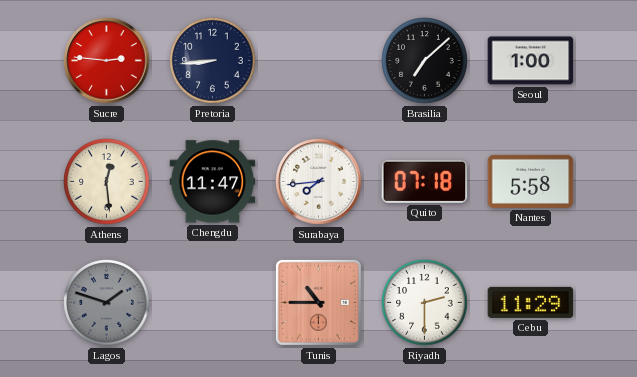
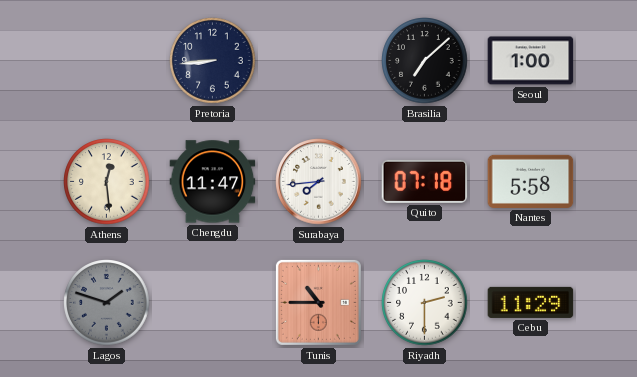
Sucre: 2:46 -> none (107, 61)
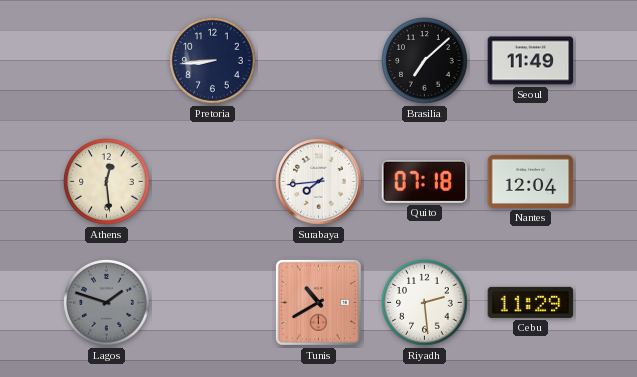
Seoul: 1:00 -> 11:49 (531, 61)
Chengdu: 11:47 -> none (213, 182)
Nantes: 5:58 -> 12:04 (531, 181)
Tunis: 10:45 -> 10:40 (318, 302)
Riyadh: 2:30 -> 2:29 (425, 303)
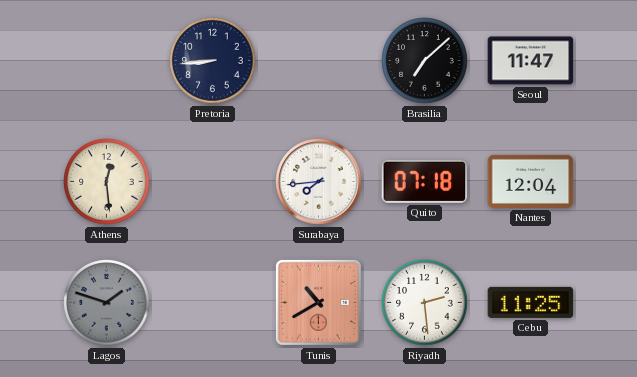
Seoul: 11:49 -> 11:47 (531, 61)
Cebu: 11:29 -> 11:25 (531, 302)
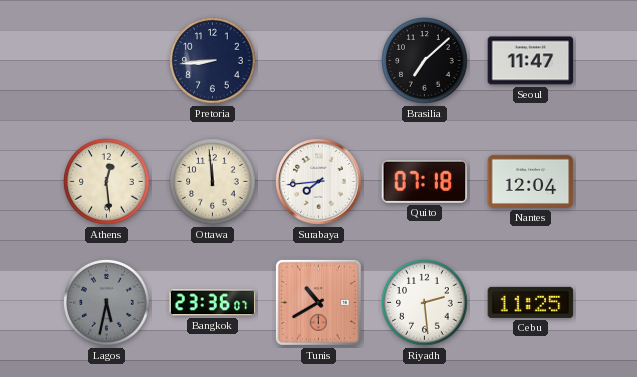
Ottawa: none -> 11:59 (213, 182)
Lagos: 1:48 -> 5:32 (107, 303)
Bangkok: none -> 23:36 (213, 303)
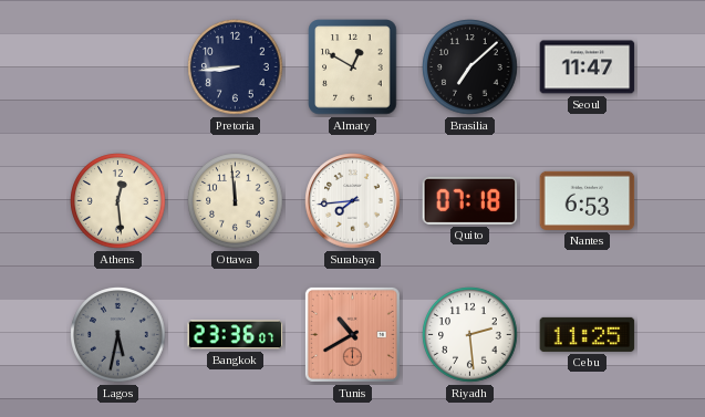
Almaty: none -> 12:50 (353, 67)
Nantes: 12:04 -> 6:53 (588, 200)
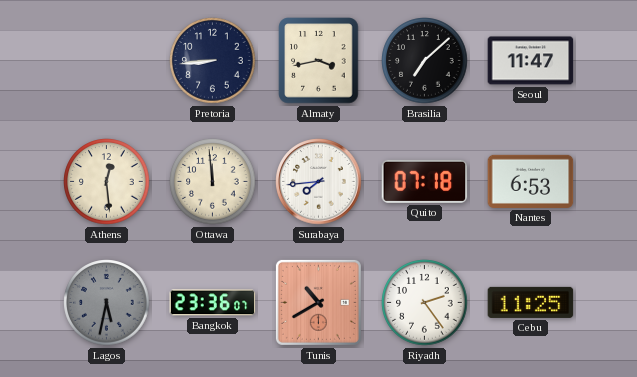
Almaty: 12:50 -> 3:43 (319, 61)
Riyadh: 2:29 -> 2:24 (425, 303)
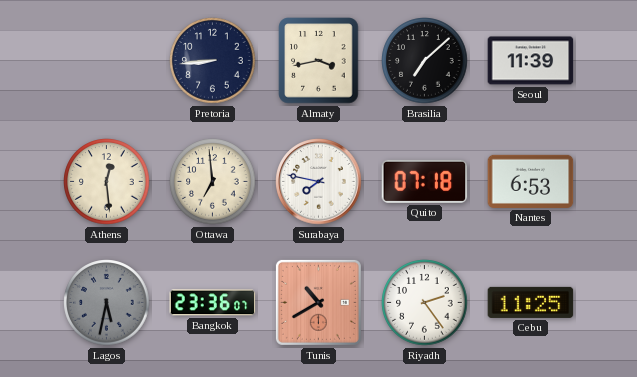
Seoul: 11:47 -> 11:39 (531, 61)
Ottawa: 11:59 -> 6:59 (213, 182)
Surabaya: 7:44 -> 7:47 (319, 182)
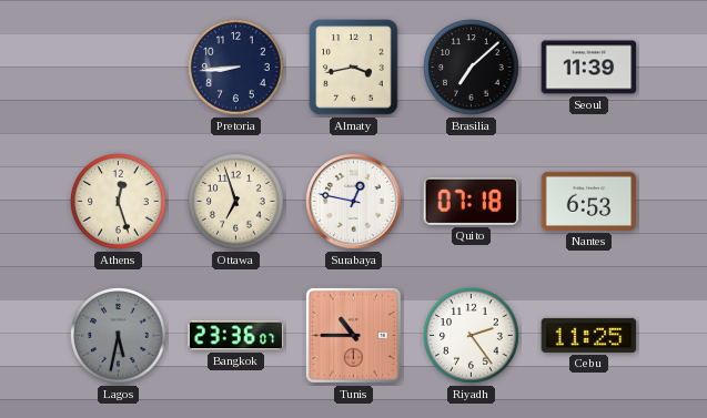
Athens: 12:29 -> 12:27 (119, 202)
Ottawa: 6:59 -> 6:57 (236, 202)
Surabaya: 7:47 -> 12:47 (354, 202)
Tunis: 10:40 -> 10:45 (353, 335)
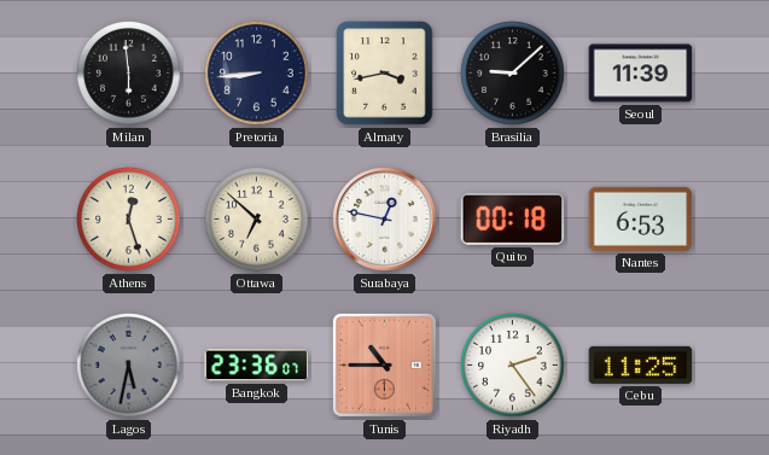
Milan: none -> 5:59 (129, 74)
Brasilia: 7:08 -> 9:08 (513, 74)
Ottawa: 6:57 -> 6:52 (257, 220)
Quito: 07:18 -> 00:18 (513, 218)
